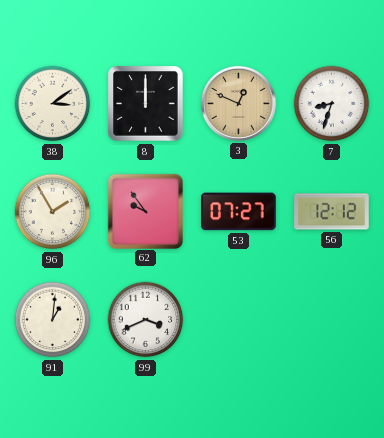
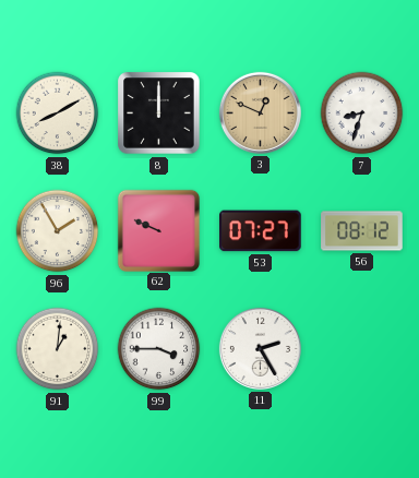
38: 3:09 -> 8:10 (58, 113)
62: 9:54 -> 9:49 (158, 230)
56: 12:12 -> 08:12 (362, 231)
99: 3:41 -> 3:45 (159, 349)
11: none -> 2:25 (260, 348)
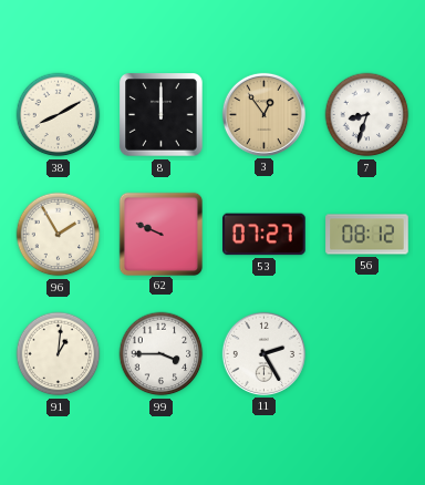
3: 12:49 -> 12:54 (263, 114)
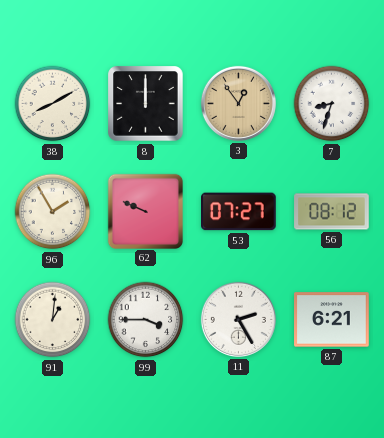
87: none -> 6:21 (332, 320)
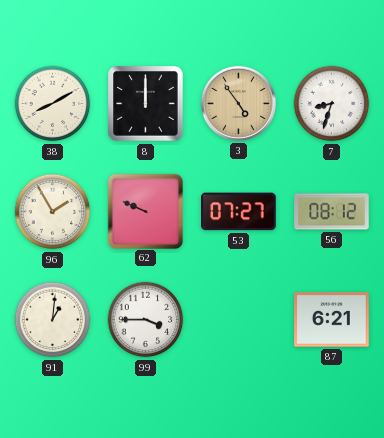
3: 12:54 -> 4:54 (238, 103)
11: 2:25 -> none (238, 319)
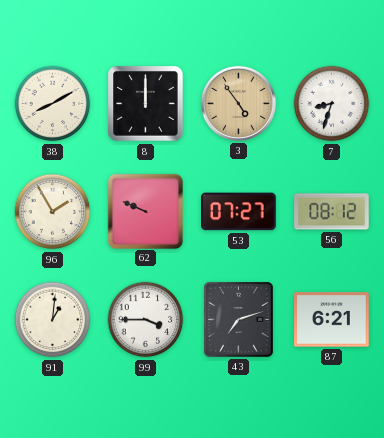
43: none -> 7:12 (239, 320)
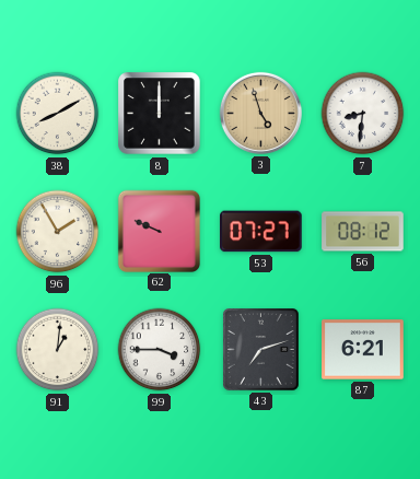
3: 4:54 -> 4:57 (260, 113)
7: 8:33 -> 8:31 (363, 114)
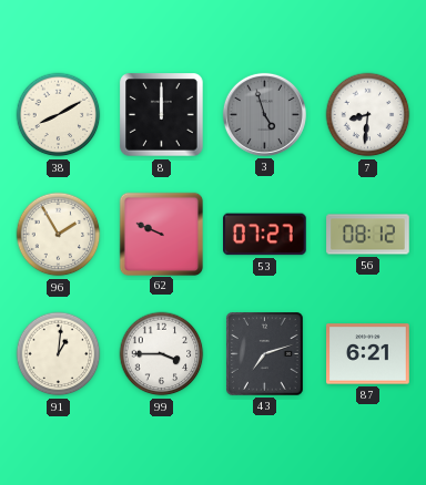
3 dial: champagne -> grey (264, 114)
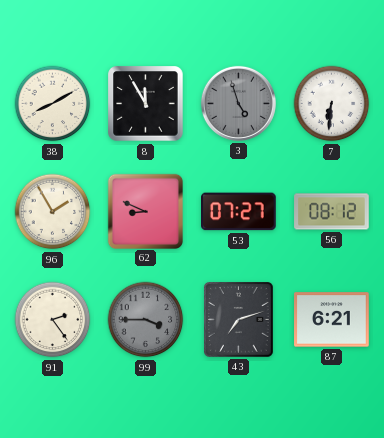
8: 12:00 -> 11:55 (146, 104)
7: 8:31 -> 6:31 (332, 104)
62: 9:49 -> 8:49 (145, 211)
91: 1:01 -> 2:24 (53, 320)
99 dial: white -> grey (146, 320)
